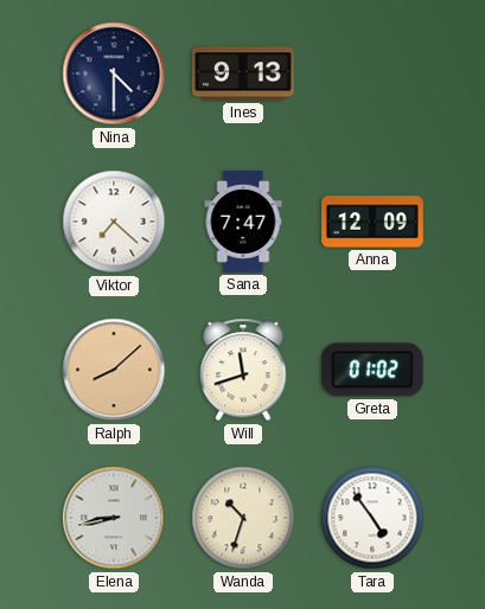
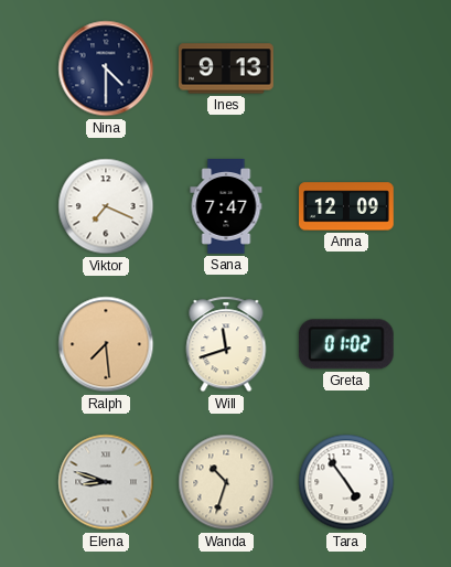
Viktor: 7:22 -> 7:19 (106, 206)
Ralph: 8:08 -> 7:29 (106, 344)
Elena: 8:43 -> 8:48 (106, 482)
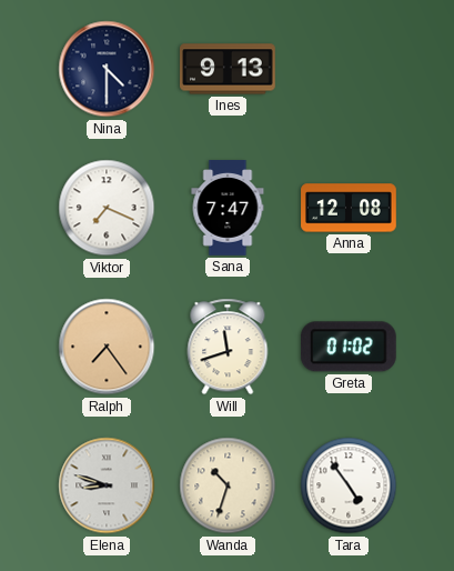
Anna: 12:09 -> 12:08 (349, 208)
Ralph: 7:29 -> 7:24 (107, 347)
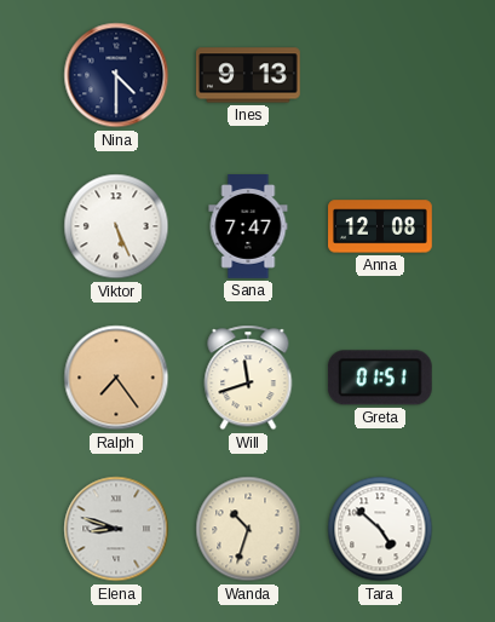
Viktor: 7:19 -> 5:26 (116, 226)
Greta: 01:02 -> 01:51 (380, 378)
Tara: 4:54 -> 4:52 (380, 529)
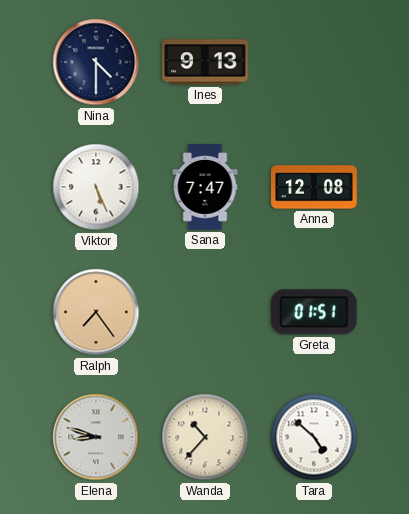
Will: 11:42 -> none (248, 378)
Wanda: 10:33 -> 10:37 (205, 437)
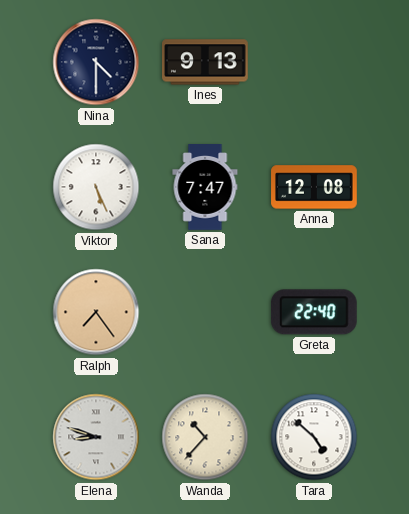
Greta: 01:51 -> 22:40 (314, 312)
